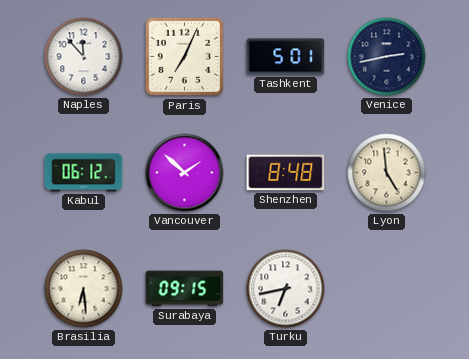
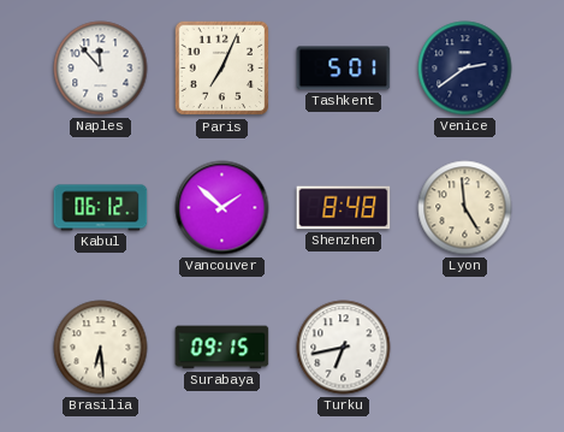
Venice: 2:43 -> 2:39 (465, 69)
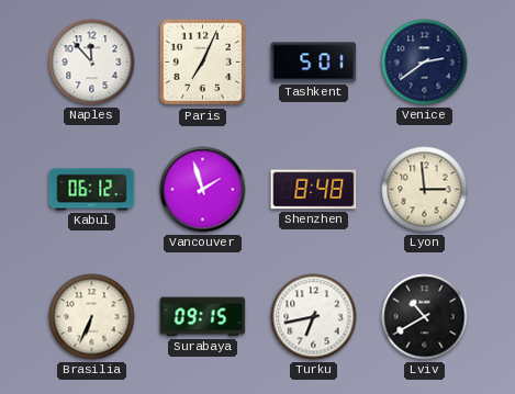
Vancouver: 1:52 -> 1:57 (203, 190)
Lyon: 4:59 -> 2:59 (425, 190)
Brasilia: 6:29 -> 6:34 (92, 317)
Lviv: none -> 10:40 (425, 317)
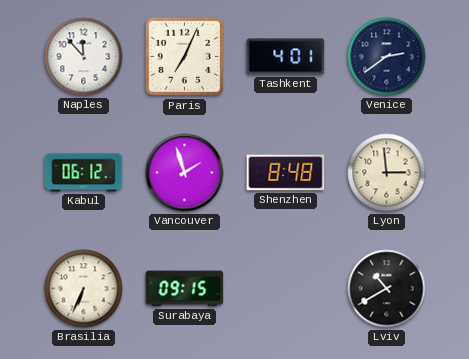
Tashkent: 5:01 -> 4:01 (286, 57)
Turku: 6:43 -> none (314, 317)
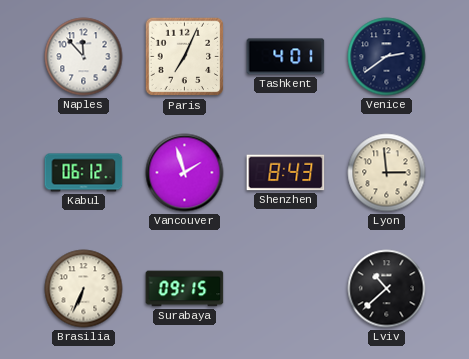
Shenzhen: 8:48 -> 8:43 (286, 173)
Lviv: 10:40 -> 10:38 (387, 289)
